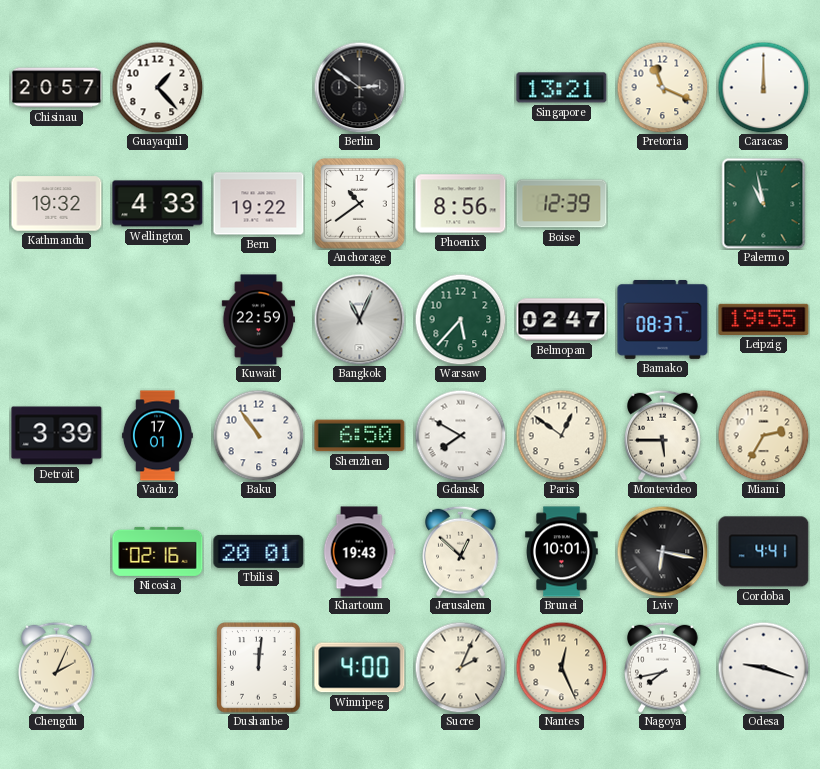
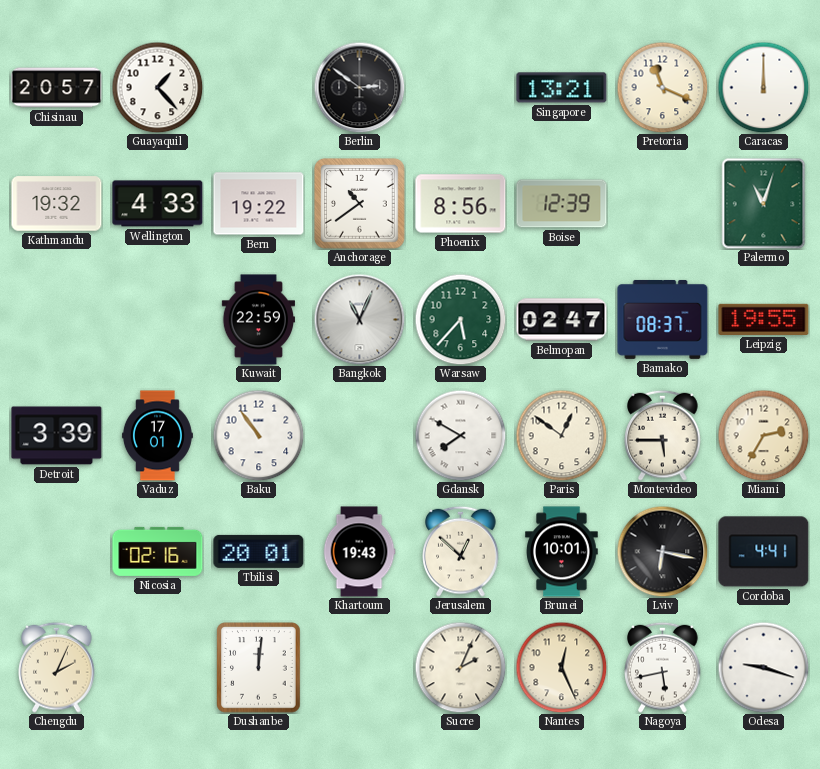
Palermo: 10:58 -> 11:03 (764, 204)
Shenzhen: 6:50 -> none (360, 436)
Winnipeg: 4:00 -> none (360, 668)
Nagoya: 7:43 -> 5:43 (663, 667)
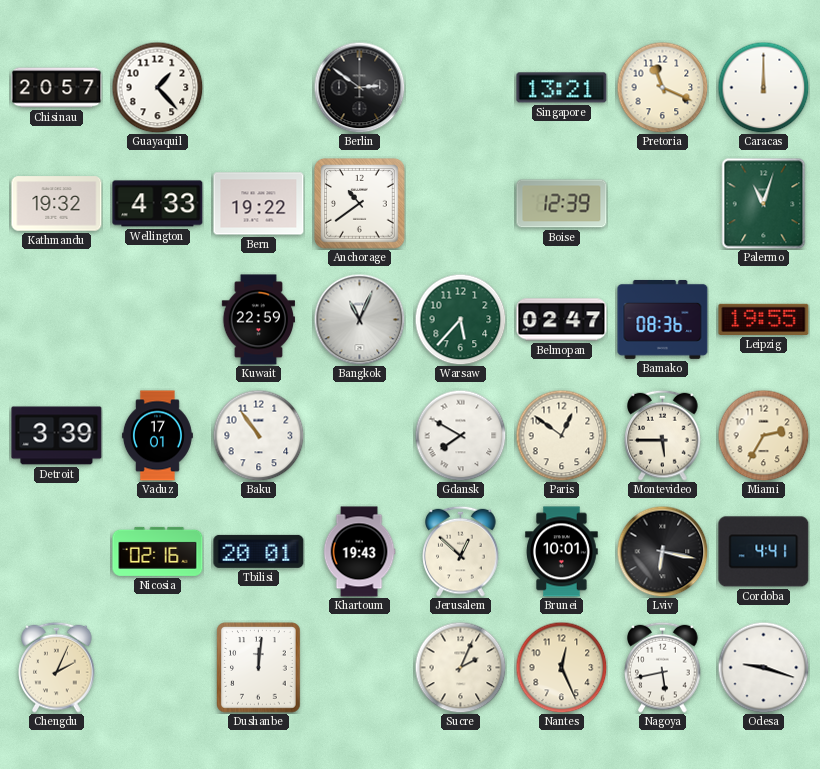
Phoenix: 8:56 -> none (461, 204)
Bamako: 08:37 -> 08:36 (663, 319)
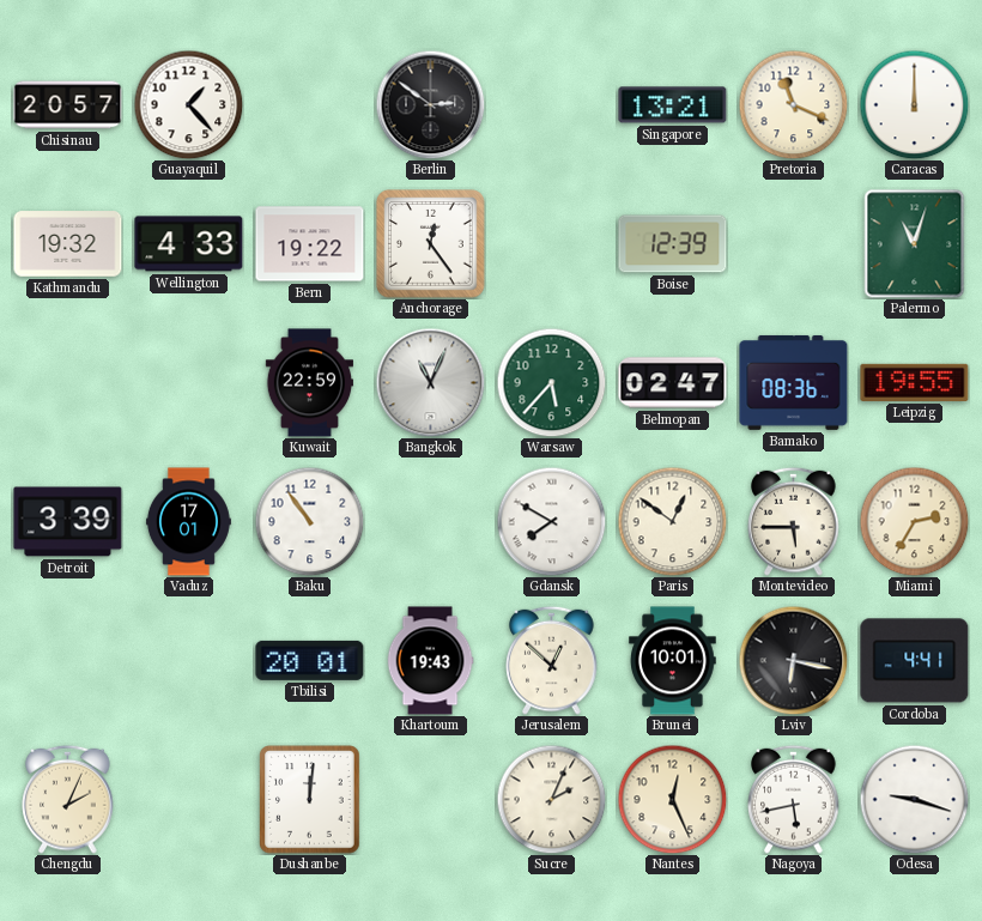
Anchorage: 10:39 -> 12:24 (431, 244)
Nicosia: 02:16 -> none (158, 551)
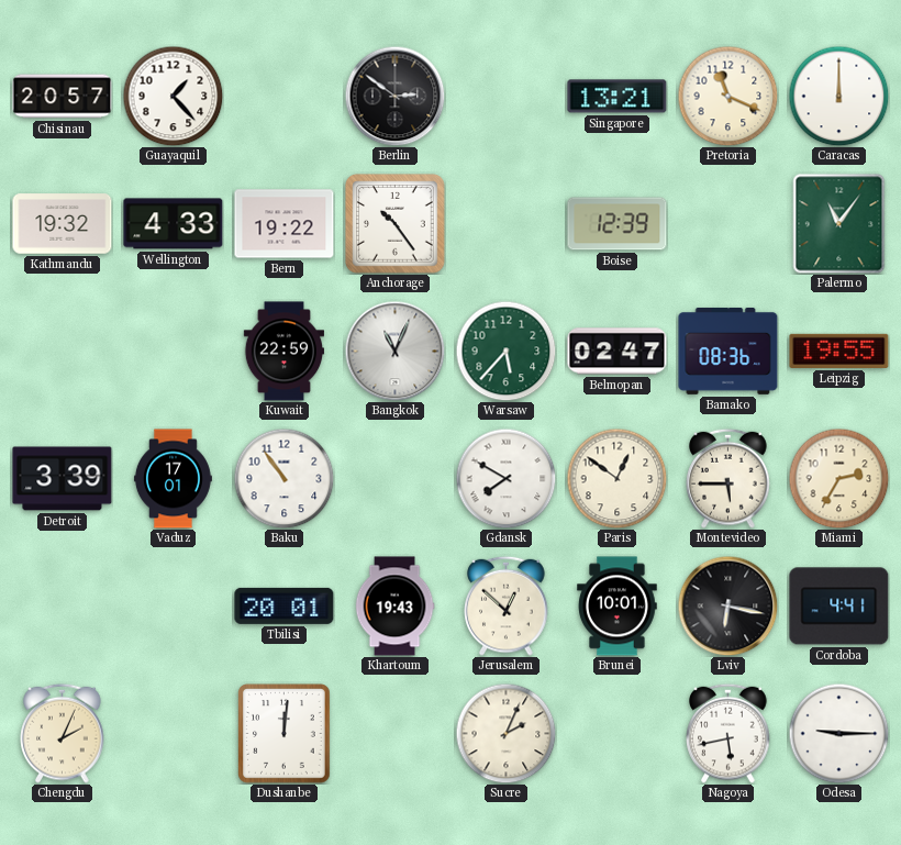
Anchorage: 12:24 -> 10:24 (396, 224)
Palermo: 11:03 -> 11:06 (839, 224)
Nantes: 12:26 -> none (672, 799)
Odesa: 9:18 -> 9:15 (838, 733)
